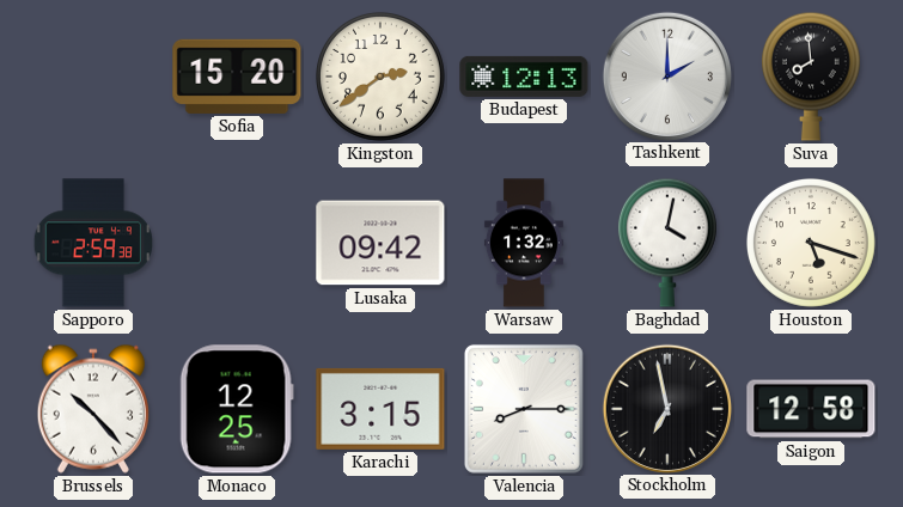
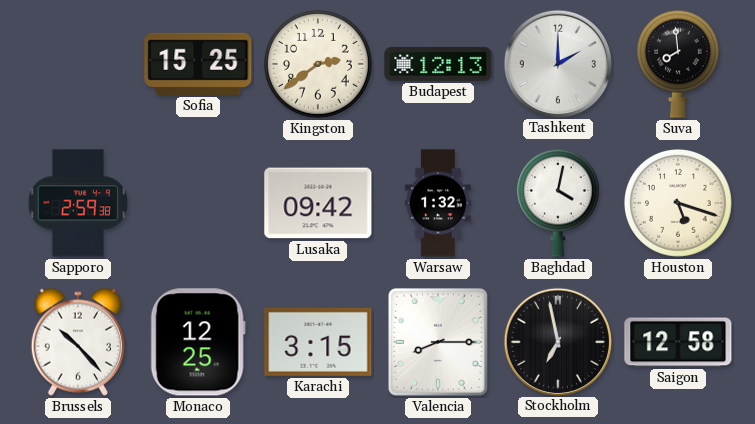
Sofia: 15:20 -> 15:25 (198, 64)
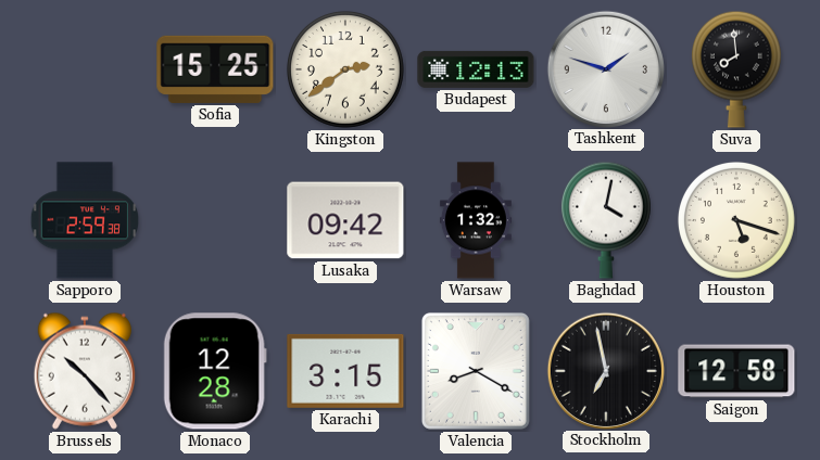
Tashkent: 2:00 -> 1:48 (605, 68)
Monaco: 12:25 -> 12:28 (215, 371)
Valencia: 8:15 -> 8:20 (476, 371)
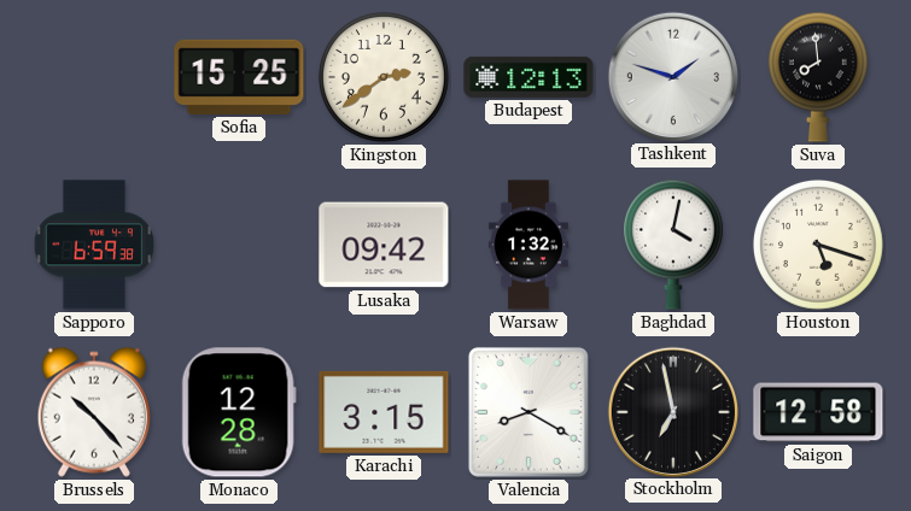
Sapporo: 2:59 -> 6:59 (93, 245)
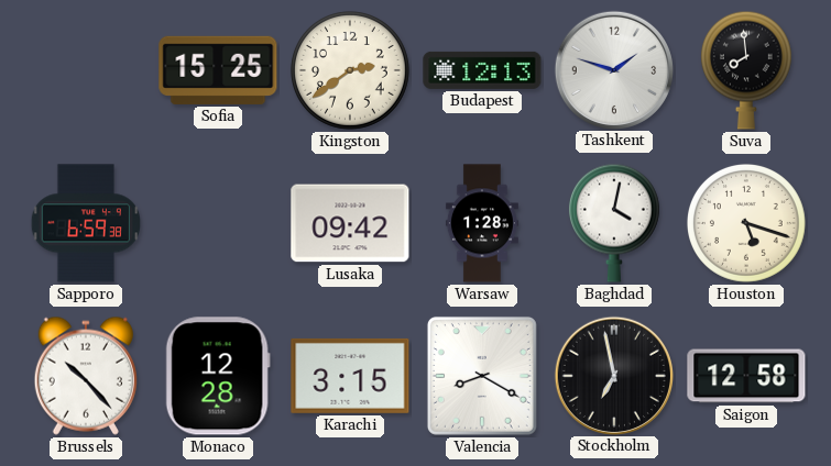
Warsaw: 1:32 -> 1:28 (482, 223)
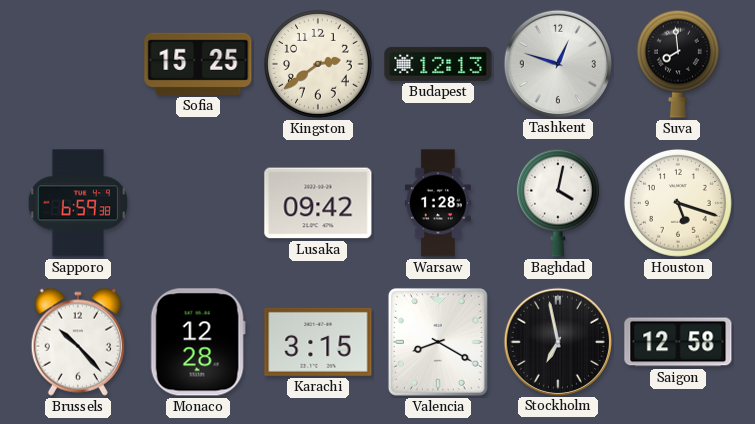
Tashkent: 1:48 -> 12:48 (557, 63)
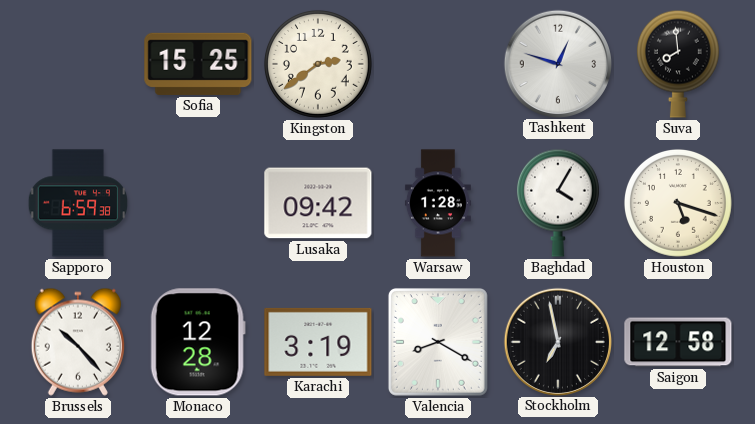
Budapest: 12:13 -> none (438, 64)
Baghdad: 4:02 -> 4:05 (558, 203)
Karachi: 3:15 -> 3:19 (318, 342)
